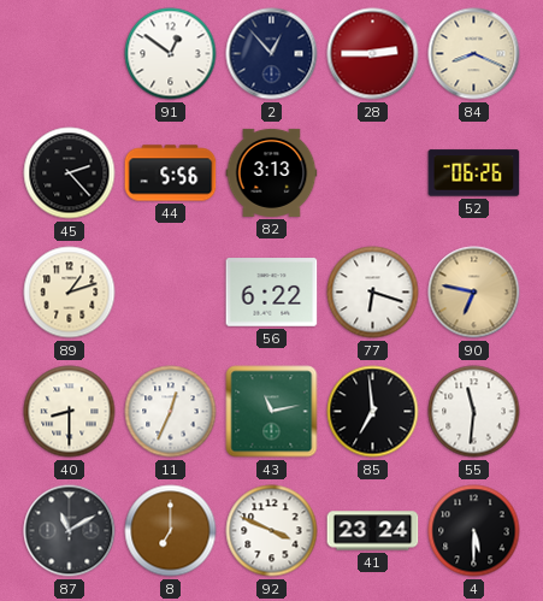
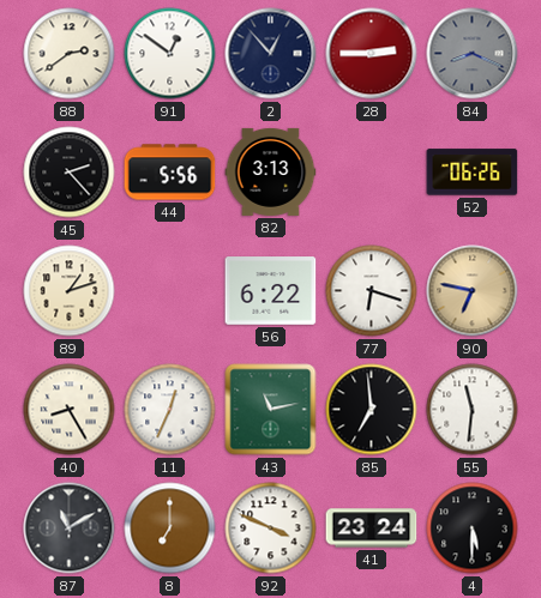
88: none -> 2:39 (70, 54)
84 dial: cream -> grey (473, 54)
40: 8:30 -> 8:25 (70, 410)
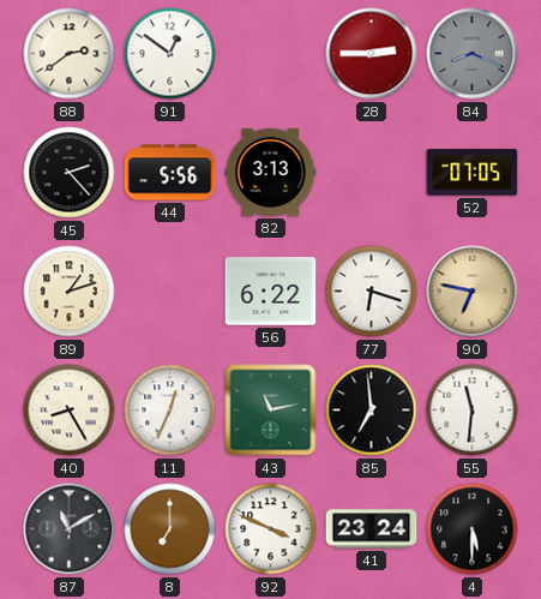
2: 12:53 -> none (271, 54)
52: 06:26 -> 07:05 (473, 173)
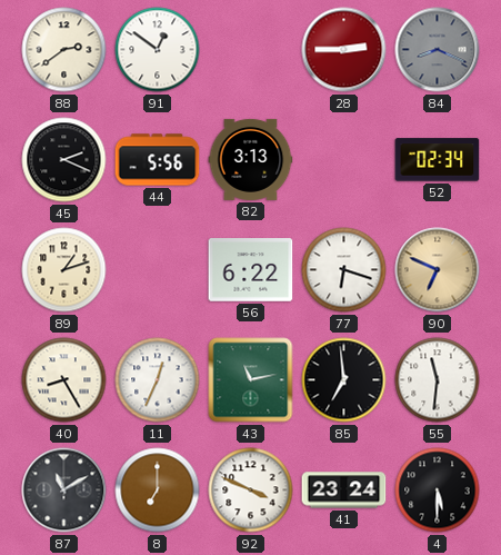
45: 2:23 -> 2:19 (64, 160)
52: 07:05 -> 02:34 (438, 160)
90: 6:47 -> 6:49 (438, 270)
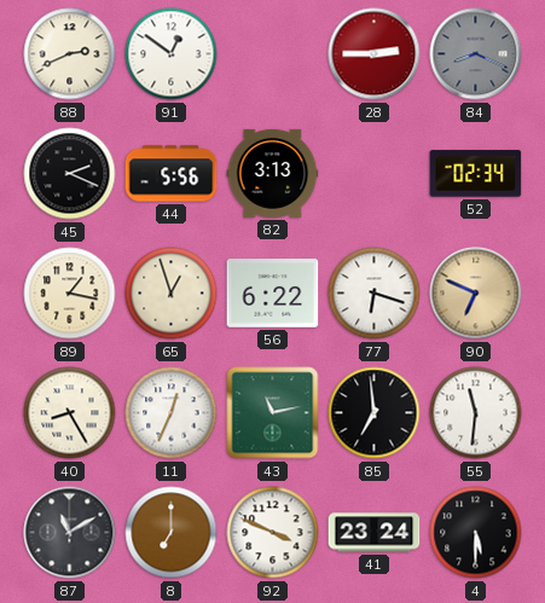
88: 2:39 -> 2:41 (70, 54)
89: 1:12 -> 1:17 (70, 294)
65: none -> 12:57 (172, 294)
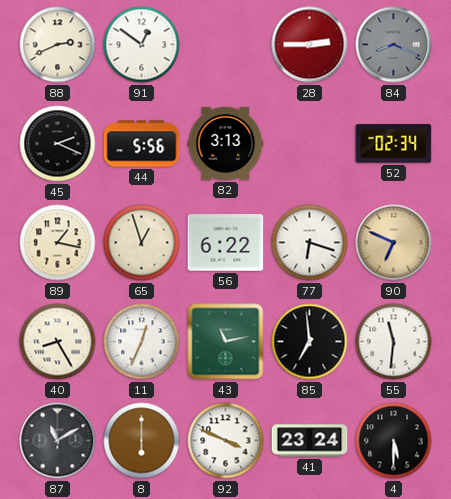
8: 7:00 -> 6:00 (142, 441)
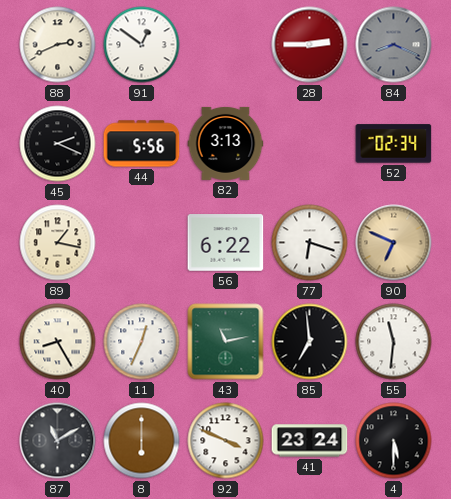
65: 12:57 -> none (142, 243)
